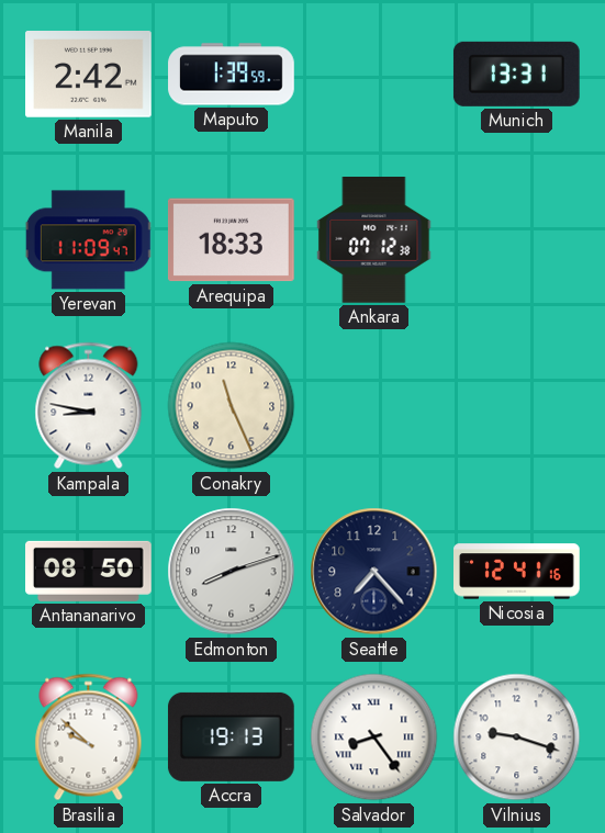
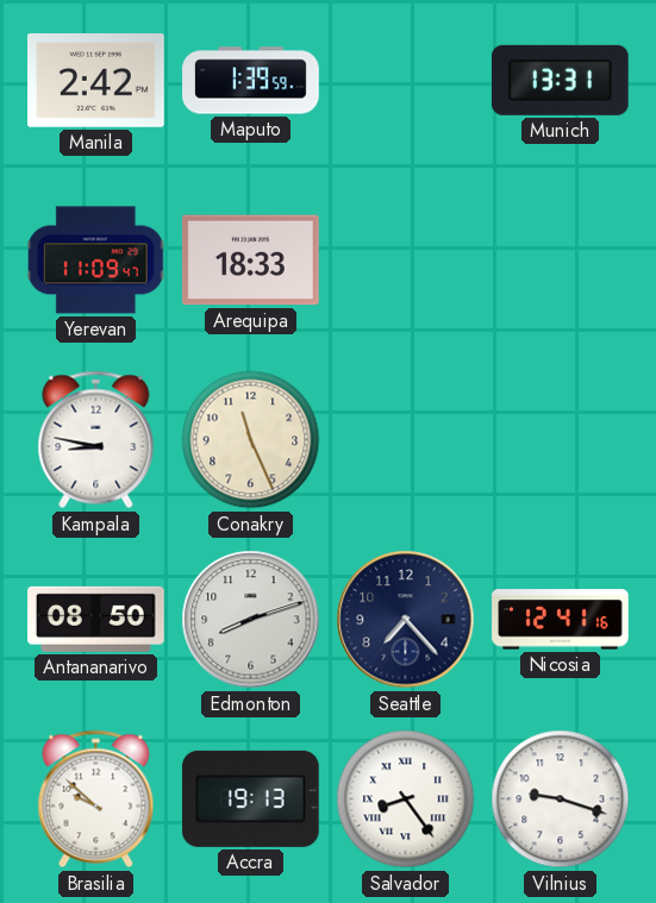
Ankara: 07:12 -> none (374, 240)
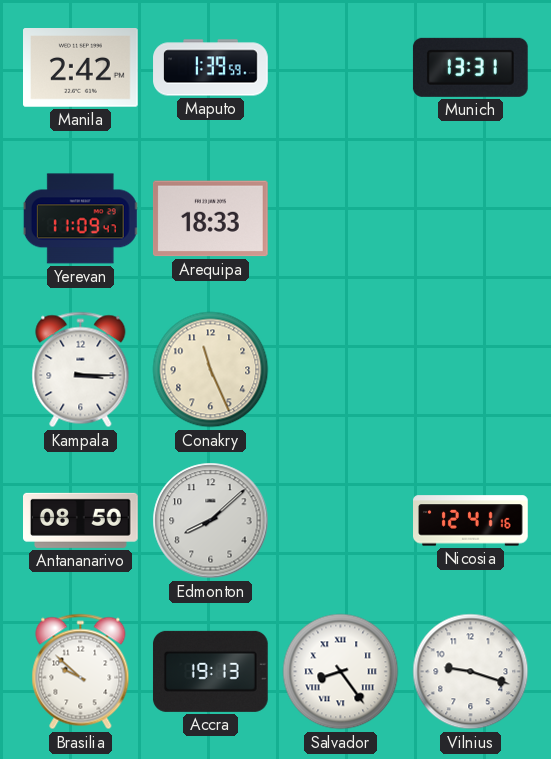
Kampala: 8:47 -> 3:15 (81, 370)
Edmonton: 8:12 -> 8:08 (211, 521)
Seattle: 7:23 -> none (406, 620)
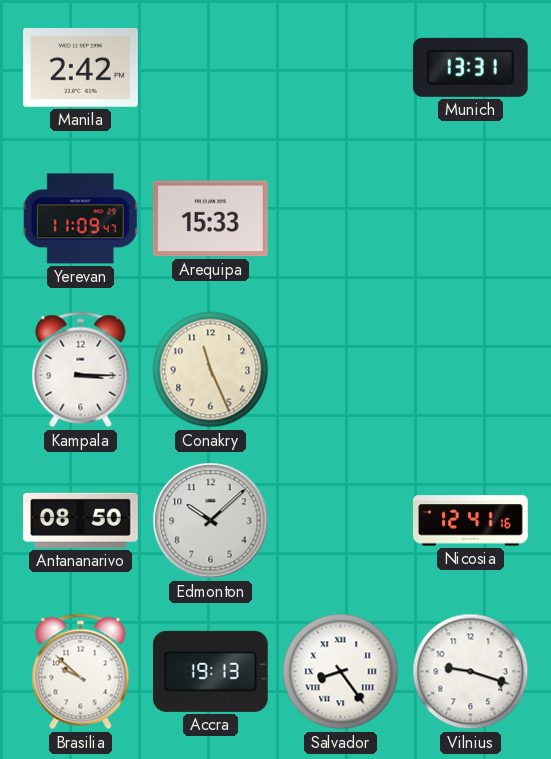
Maputo: 1:39 -> none (211, 68)
Arequipa: 18:33 -> 15:33 (211, 219)
Edmonton: 8:08 -> 10:08 (211, 521)
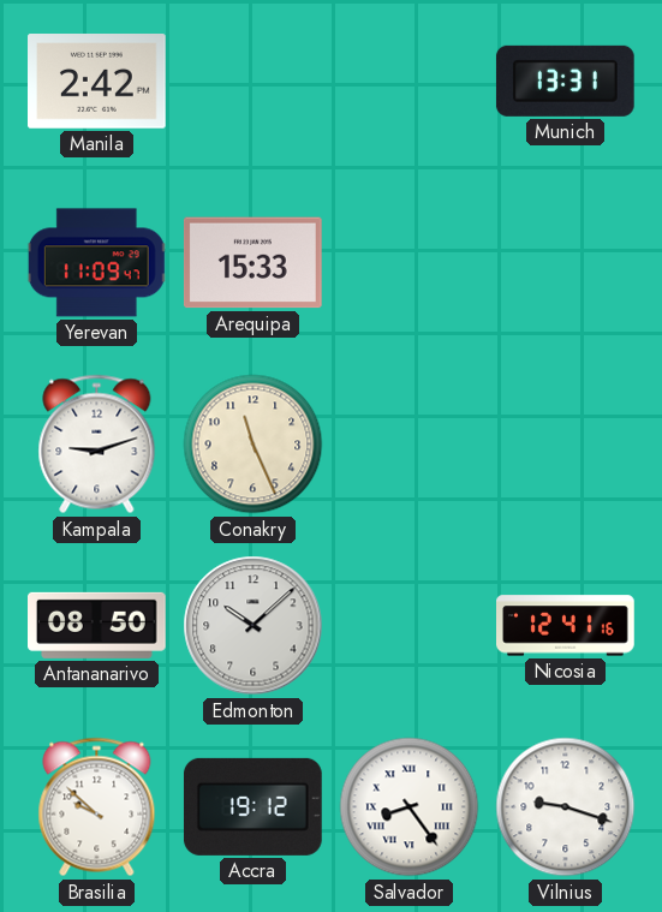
Kampala: 3:15 -> 9:12 (97, 445)
Accra: 19:13 -> 19:12 (252, 806)
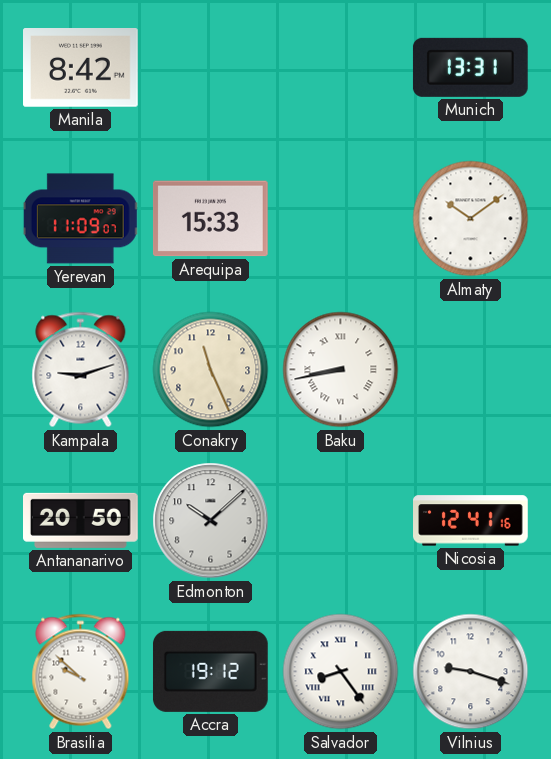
Manila: 2:42 -> 8:42 (81, 68)
Yerevan: 11:09:47 -> 11:09:07 (81, 219)
Almaty: none -> 10:09 (471, 219)
Baku: none -> 8:43 (341, 370)
Antananarivo: 08:50 -> 20:50 (81, 520)
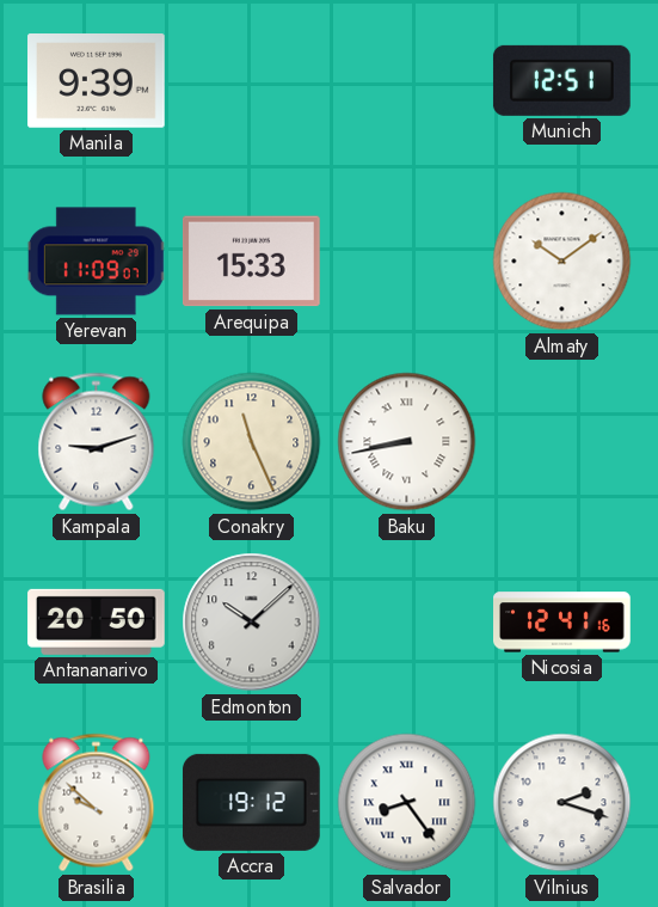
Manila: 8:42 -> 9:39 (97, 81)
Munich: 13:31 -> 12:51 (561, 80)
Vilnius: 9:18 -> 2:18 (562, 803)
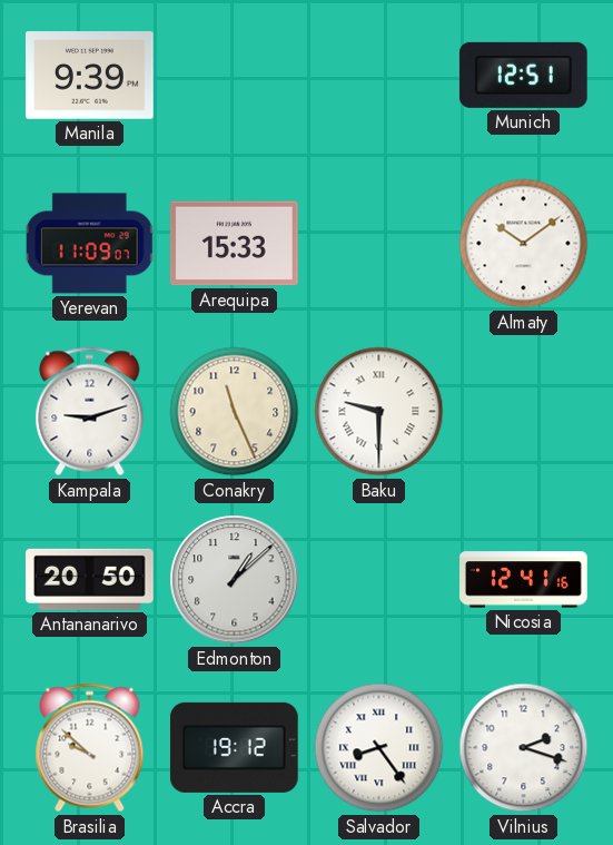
Baku: 8:43 -> 9:30 (379, 412)
Edmonton: 10:08 -> 1:08 (235, 580)
